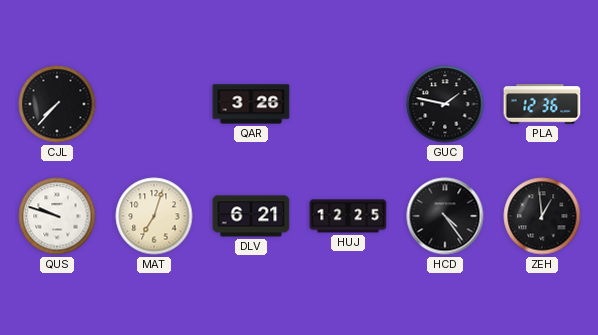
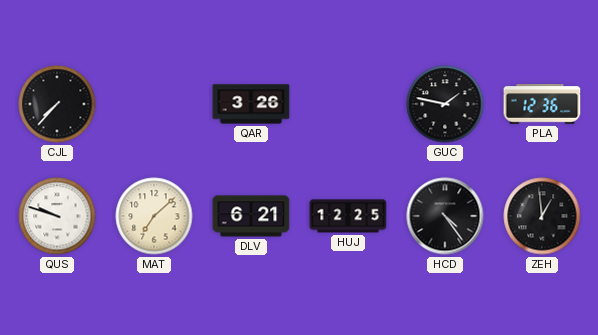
MAT: 7:03 -> 7:08 (154, 216)
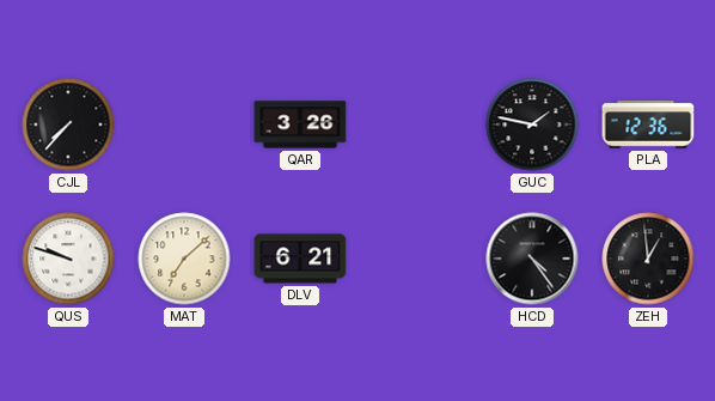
HUJ: 12:25 -> none (348, 216)
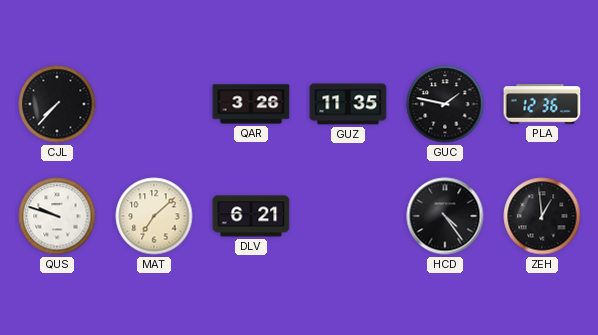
GUZ: none -> 11:35 (348, 104)
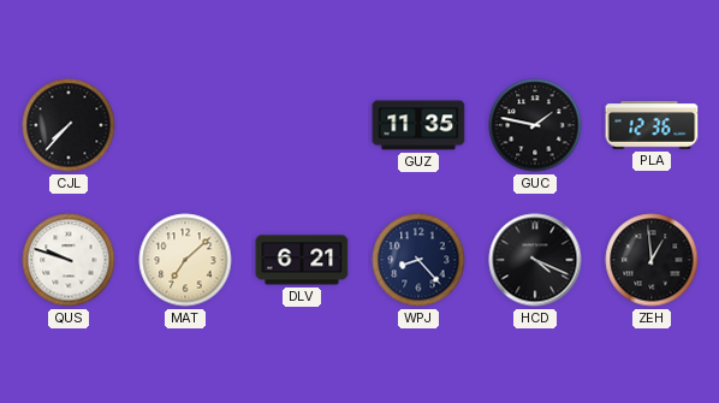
QAR: 3:26 -> none (251, 104)
WPJ: none -> 8:23 (418, 260)
HCD: 4:24 -> 4:19 (535, 260)
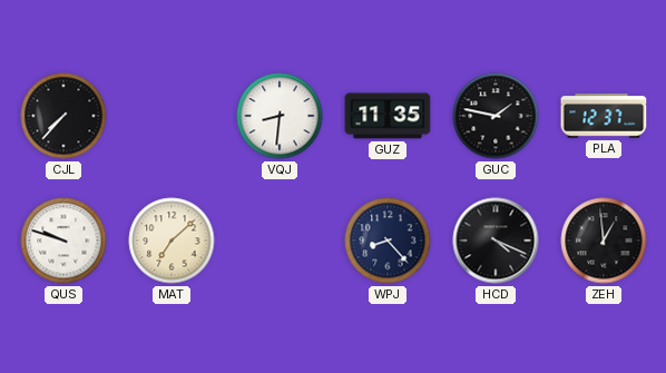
VQJ: none -> 8:31 (280, 116)
PLA: 12:36 -> 12:37 (604, 116)
DLV: 6:21 -> none (302, 260)
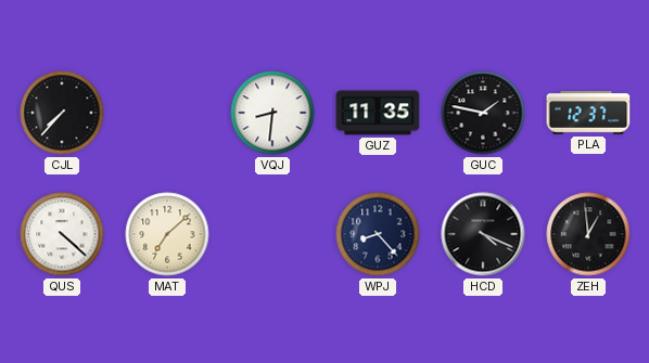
QUS: 9:48 -> 4:22 (62, 234)
